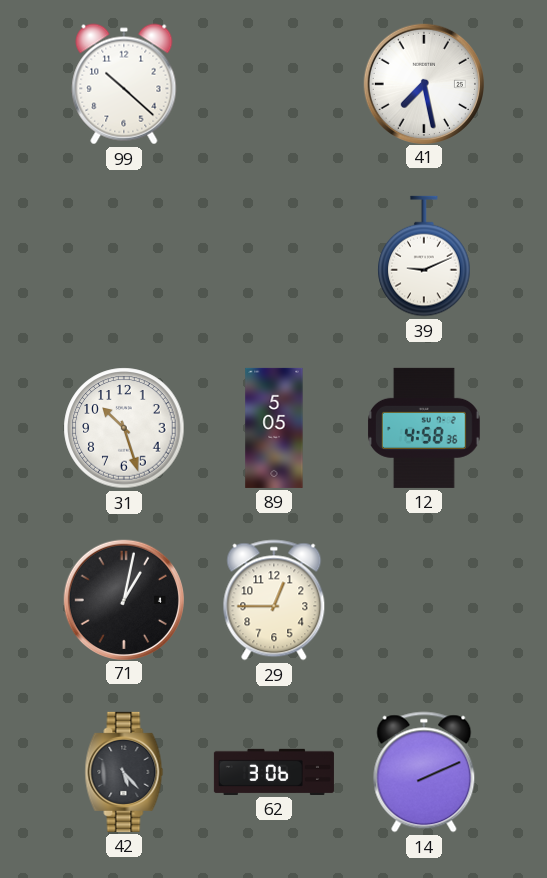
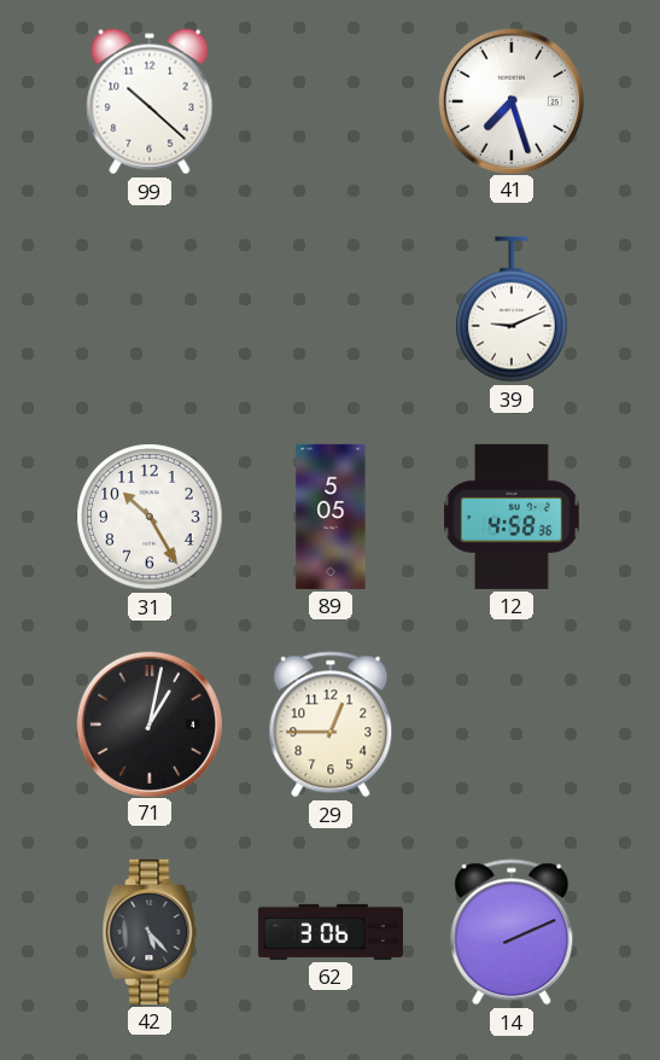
41: 7:28 -> 7:27 (510, 100)
31: 10:27 -> 10:25 (150, 517)
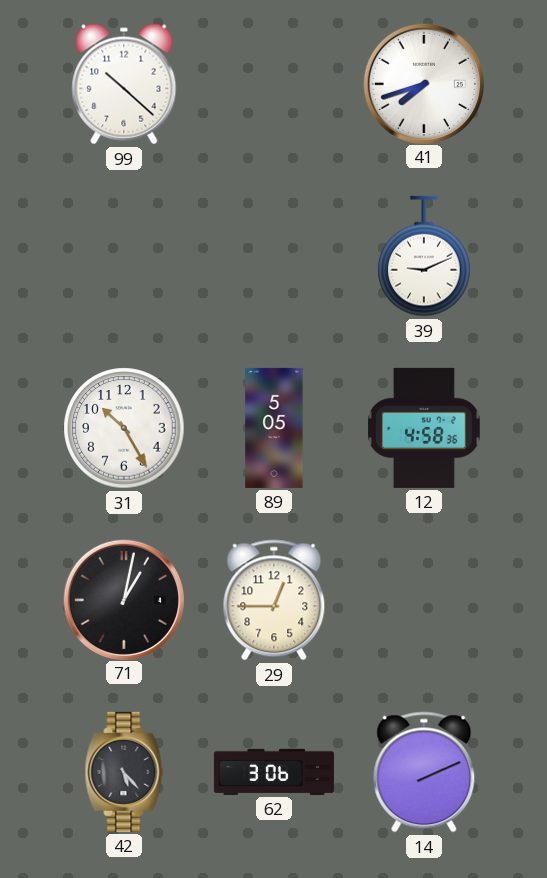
41: 7:27 -> 7:42 (423, 83)
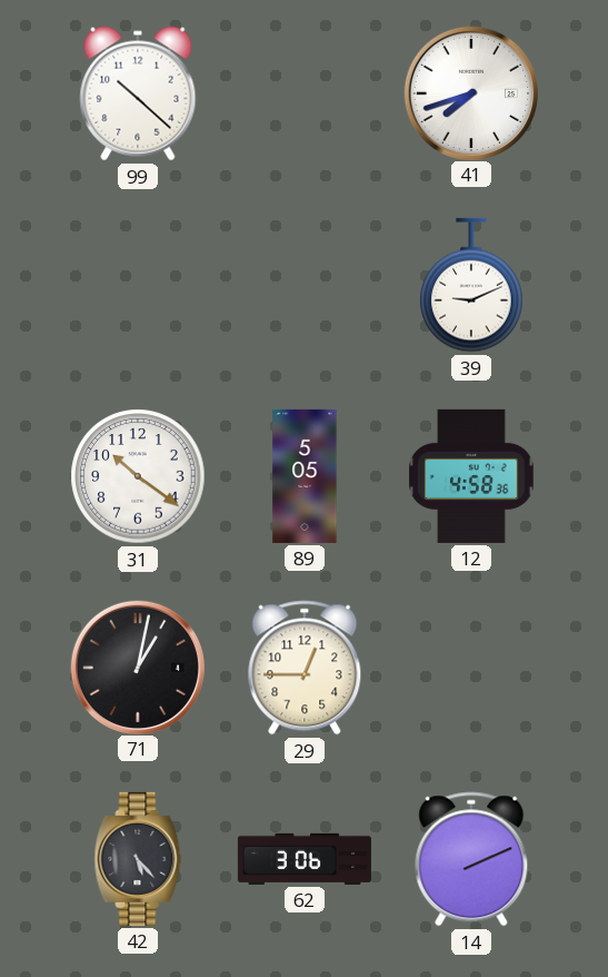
31: 10:25 -> 10:21 (138, 476)
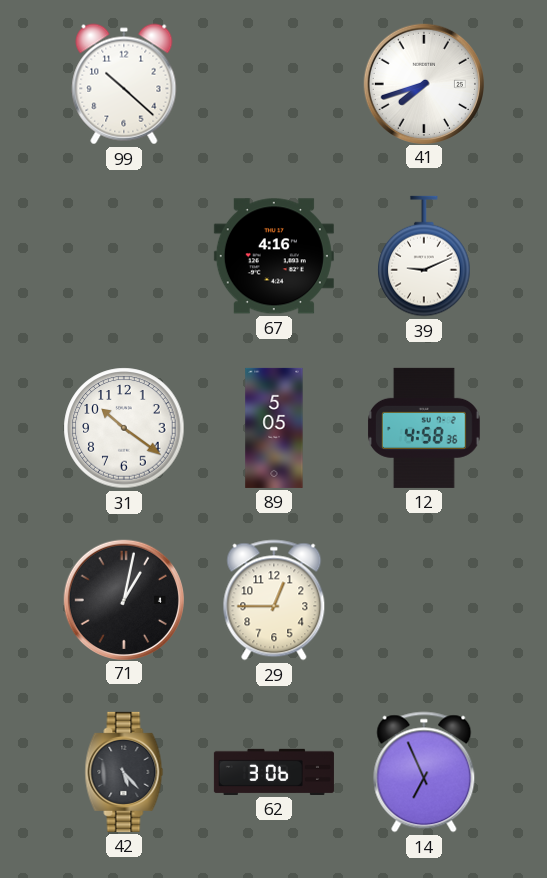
67: none -> 4:16 (274, 256)
14: 2:11 -> 6:56 (424, 772)
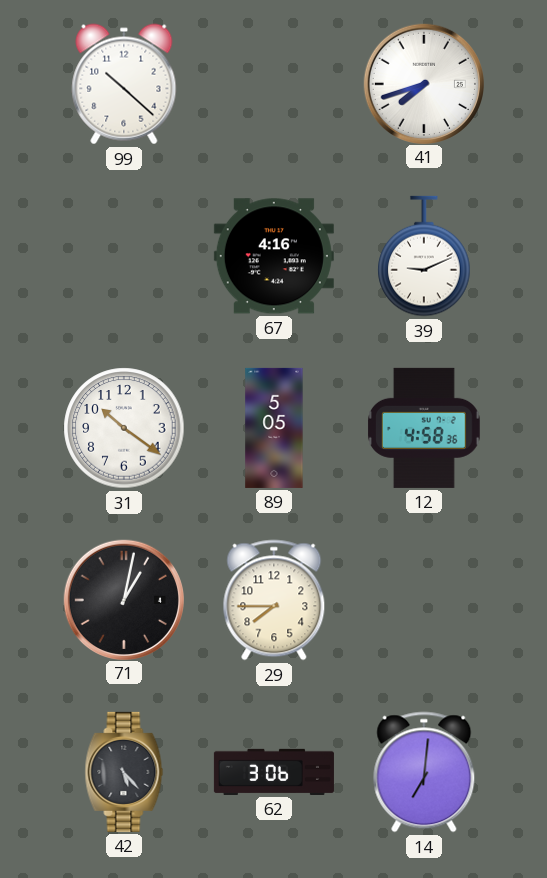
29: 12:45 -> 7:45 (274, 600)
14: 6:56 -> 7:01 (424, 772)
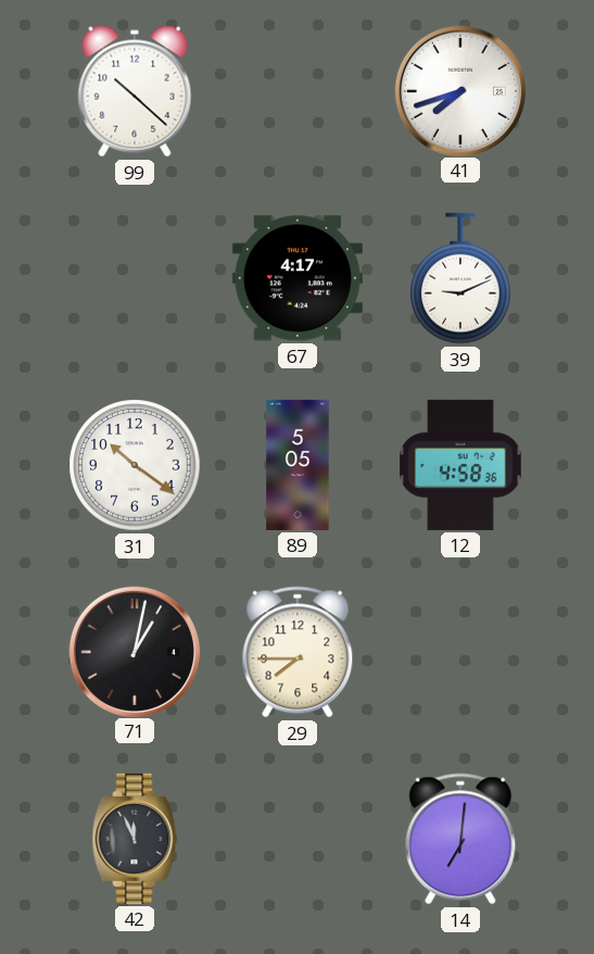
67: 4:16 -> 4:17 (298, 278)
42: 5:23 -> 11:56 (135, 839)
62: 3:06 -> none (274, 772)
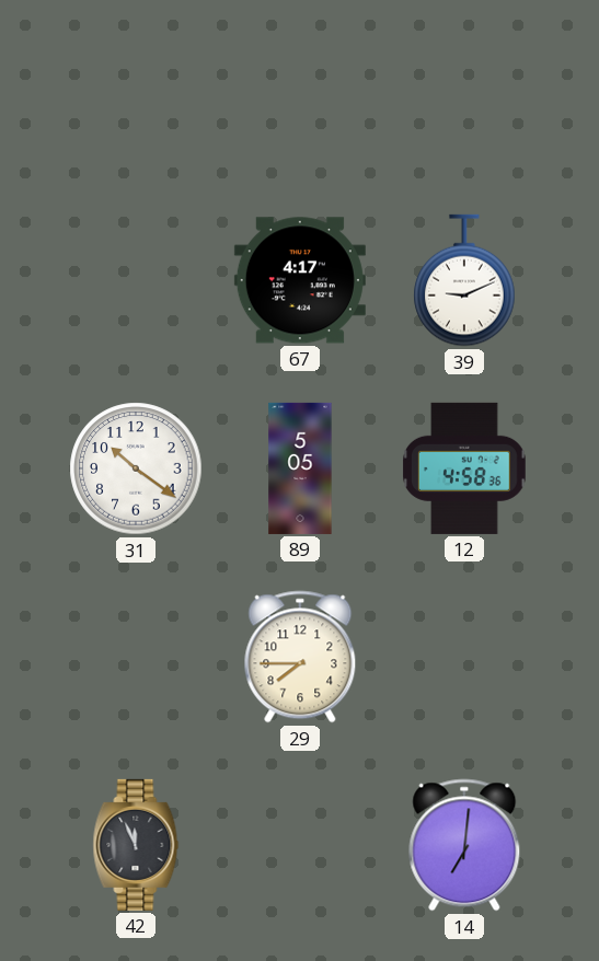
99: 10:22 -> none (135, 91)
41: 7:42 -> none (459, 90)
71: 1:02 -> none (134, 651)
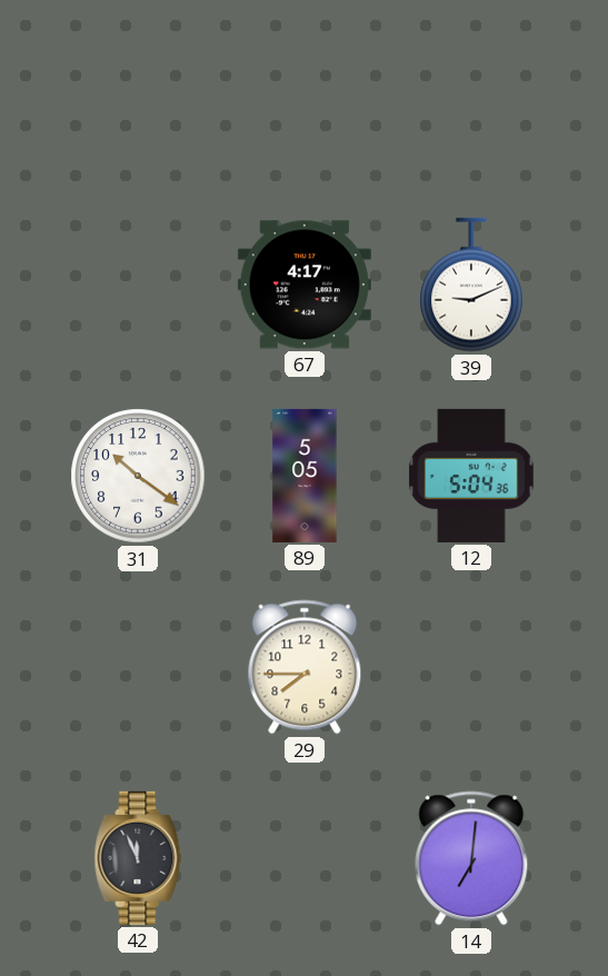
12: 4:58 -> 5:04 (472, 476)
